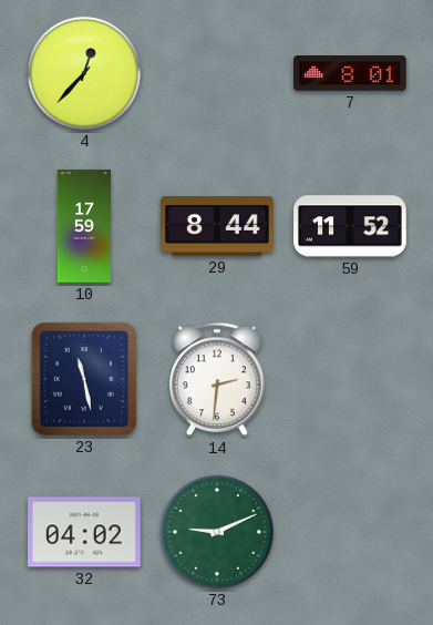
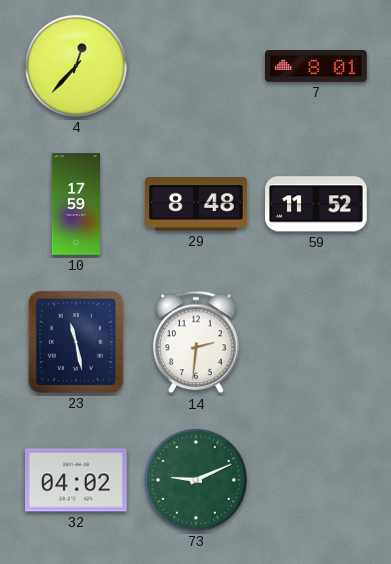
29: 8:44 -> 8:48 (196, 204)
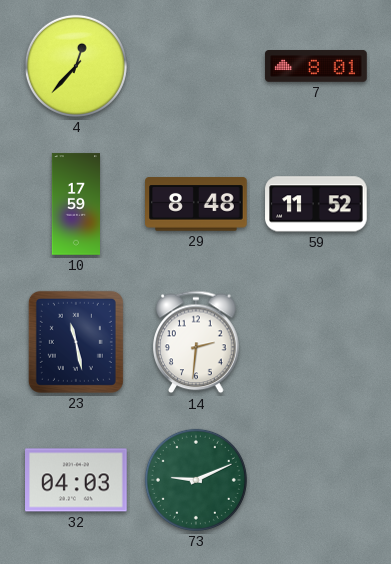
32: 04:02 -> 04:03 (77, 480)
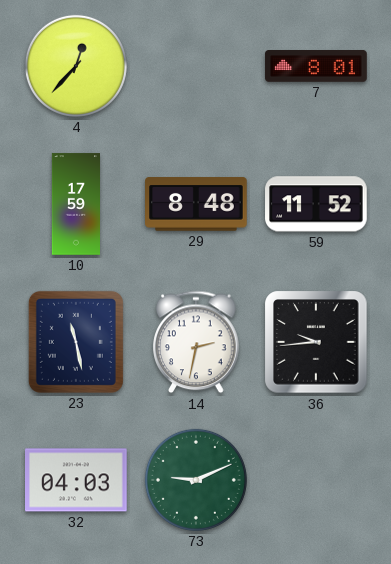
14: 2:31 -> 2:32 (196, 342)
36: none -> 9:44 (316, 342)
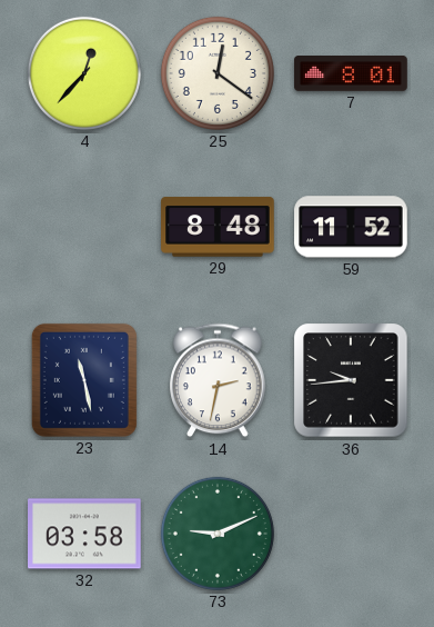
25: none -> 12:21 (218, 73)
10: 17:59 -> none (75, 204)
32: 04:03 -> 03:58 (85, 534)
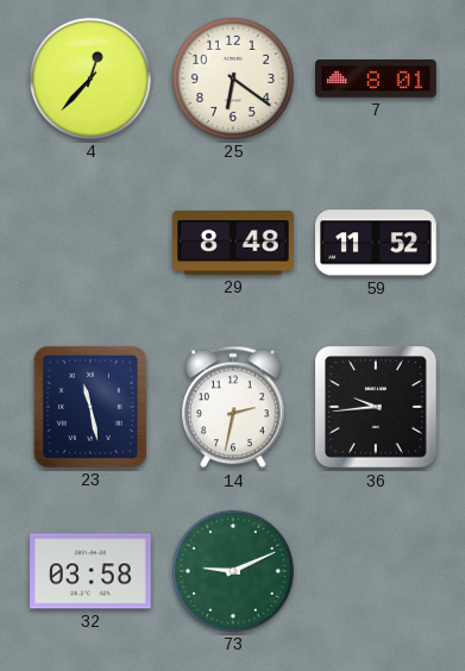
25: 12:21 -> 6:21 (233, 79)
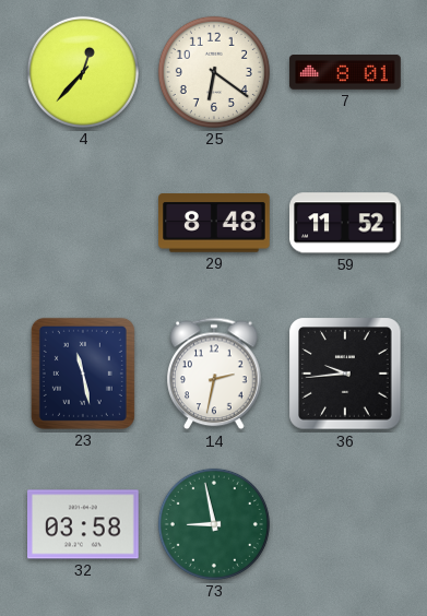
73: 9:11 -> 8:58 (214, 524)
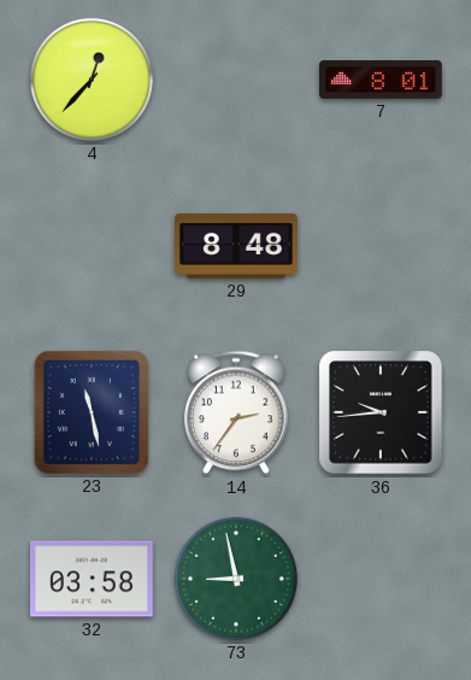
25: 6:21 -> none (214, 72)
59: 11:52 -> none (345, 223)
14: 2:32 -> 2:36 (236, 412)
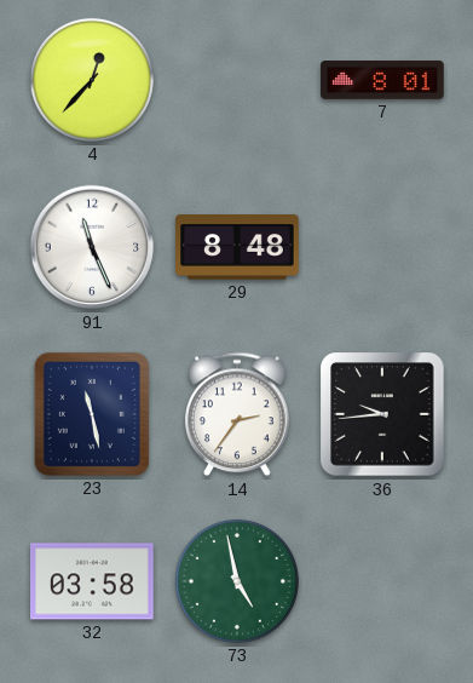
91: none -> 11:26 (92, 247)
73: 8:58 -> 4:58 (237, 581)
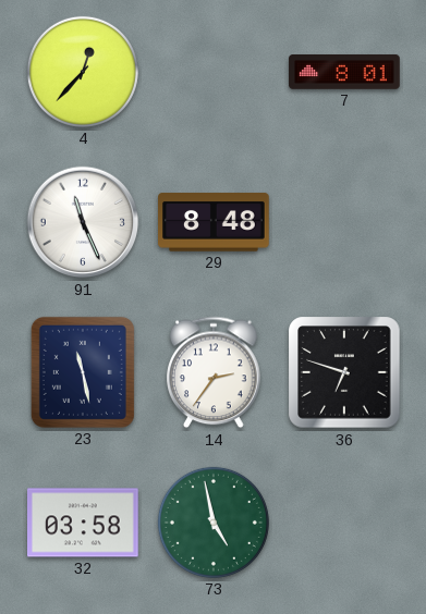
36: 9:44 -> 6:48 (344, 372)
